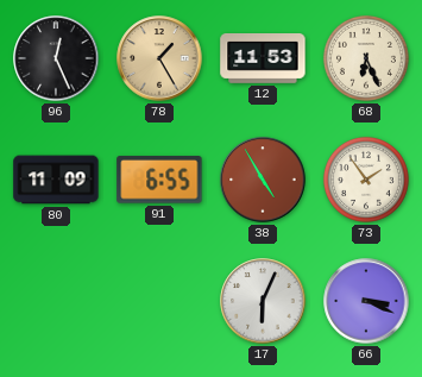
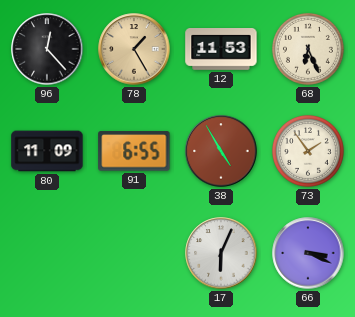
96: 12:26 -> 12:23 (47, 49)
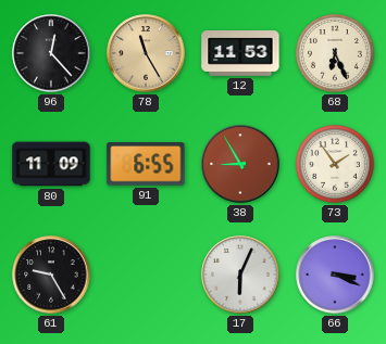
78: 1:25 -> 11:25 (146, 53)
38: 4:55 -> 8:55 (240, 164)
61: none -> 9:25 (51, 275)
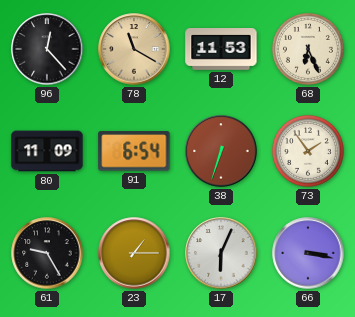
78: 11:25 -> 11:20 (134, 49)
91: 6:55 -> 6:54 (134, 151)
38: 8:55 -> 6:33 (221, 151)
23: none -> 1:15 (134, 253)
66: 3:19 -> 3:17 (308, 253)
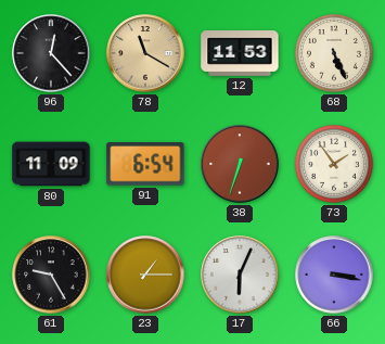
68: 6:26 -> 5:26 (334, 53)
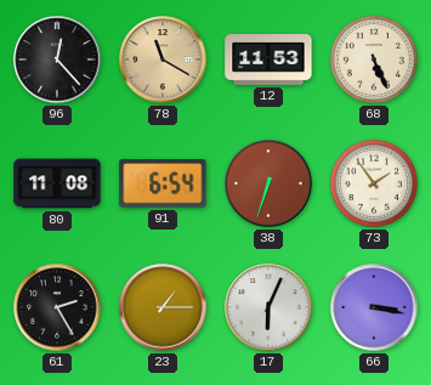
80: 11:09 -> 11:08 (57, 183)
61: 9:25 -> 2:25 (57, 307)
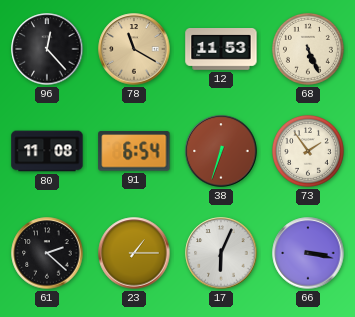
61: 2:25 -> 2:22 (47, 253)
